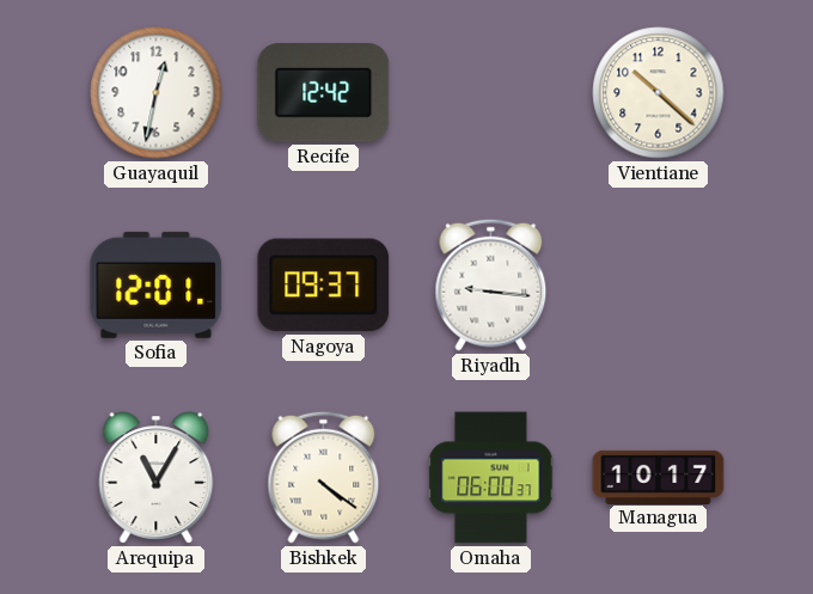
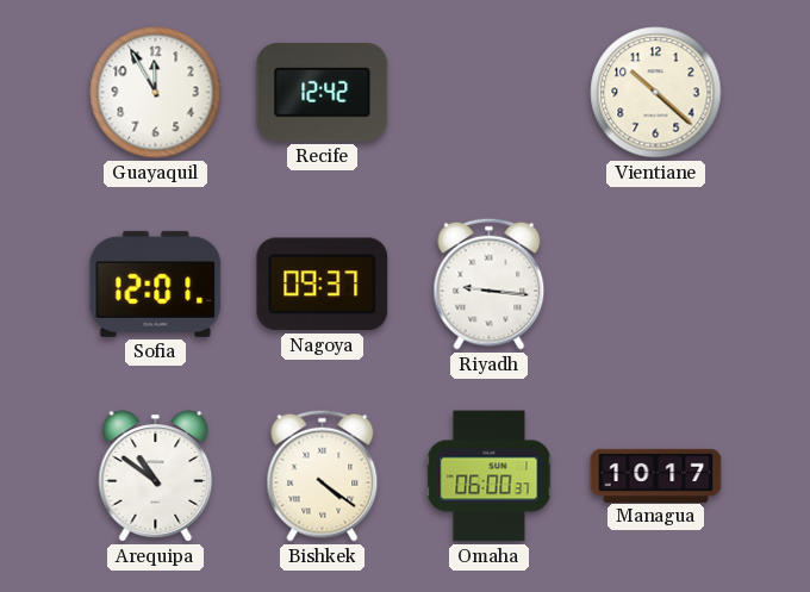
Guayaquil: 12:32 -> 11:55 (156, 93)
Arequipa: 11:05 -> 10:51 (156, 476)
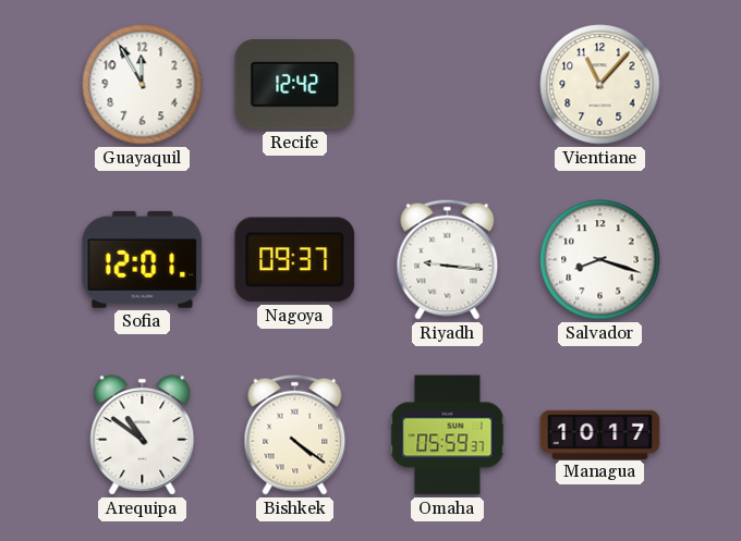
Vientiane: 10:22 -> 11:07 (600, 85)
Salvador: none -> 8:18 (600, 260)
Omaha: 06:00 -> 05:59 (448, 435)
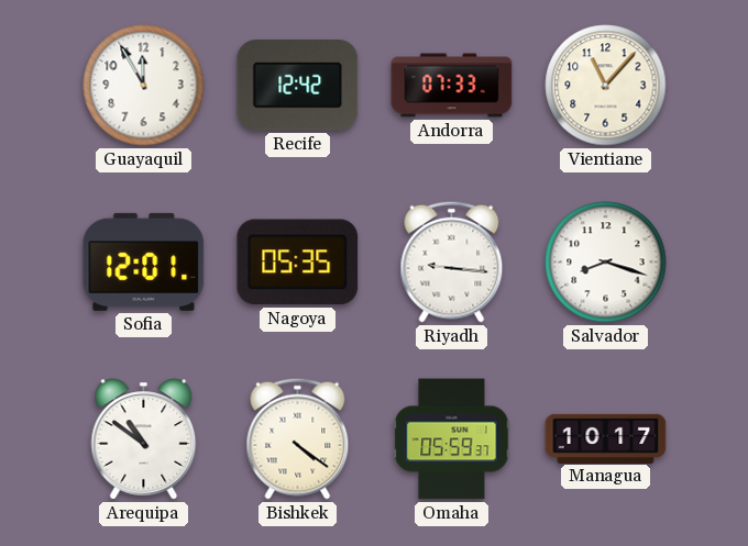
Andorra: none -> 07:33 (452, 86)
Nagoya: 09:37 -> 05:35 (298, 263)
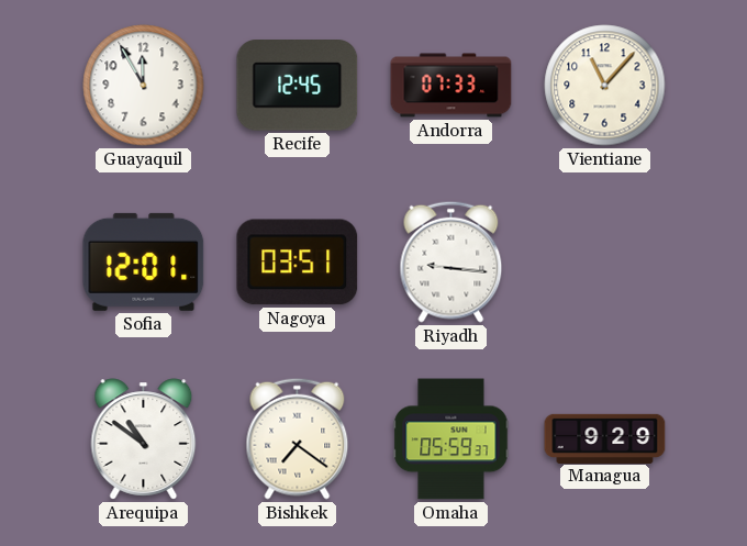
Recife: 12:42 -> 12:45 (298, 86)
Nagoya: 05:35 -> 03:51 (298, 263)
Salvador: 8:18 -> none (606, 263)
Bishkek: 4:21 -> 7:21 (298, 438)
Managua: 10:17 -> 9:29 (605, 438)
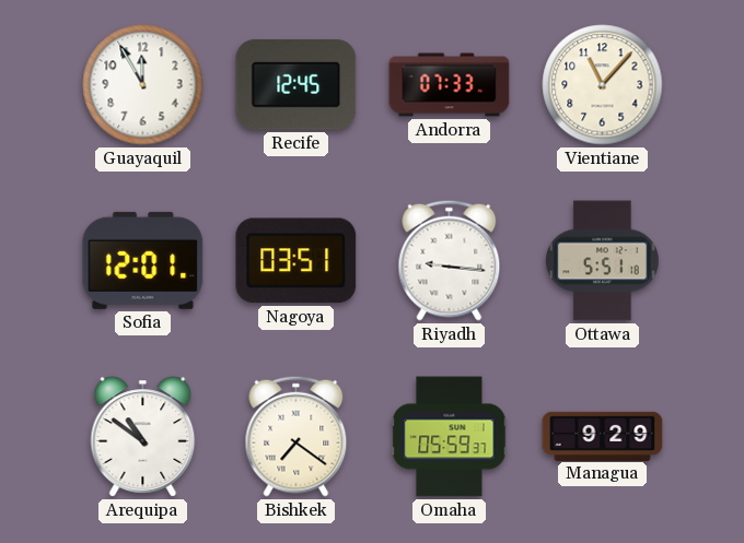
Ottawa: none -> 5:51 (603, 261)
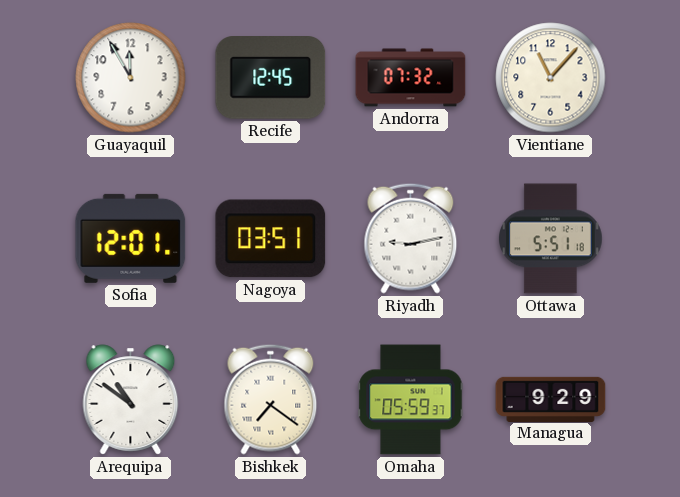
Andorra: 07:33 -> 07:32 (411, 78)
Riyadh: 9:16 -> 9:13 (411, 238)
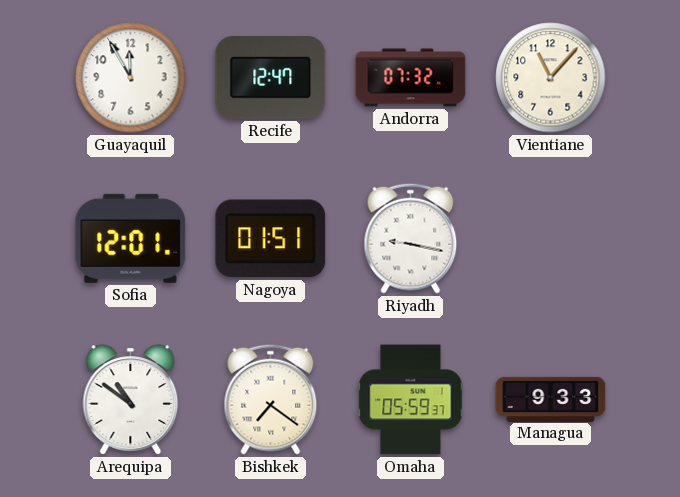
Recife: 12:45 -> 12:47 (271, 78)
Nagoya: 03:51 -> 01:51 (271, 239)
Riyadh: 9:13 -> 9:17 (411, 238)
Ottawa: 5:51 -> none (551, 239)
Managua: 9:29 -> 9:33 (551, 399)
